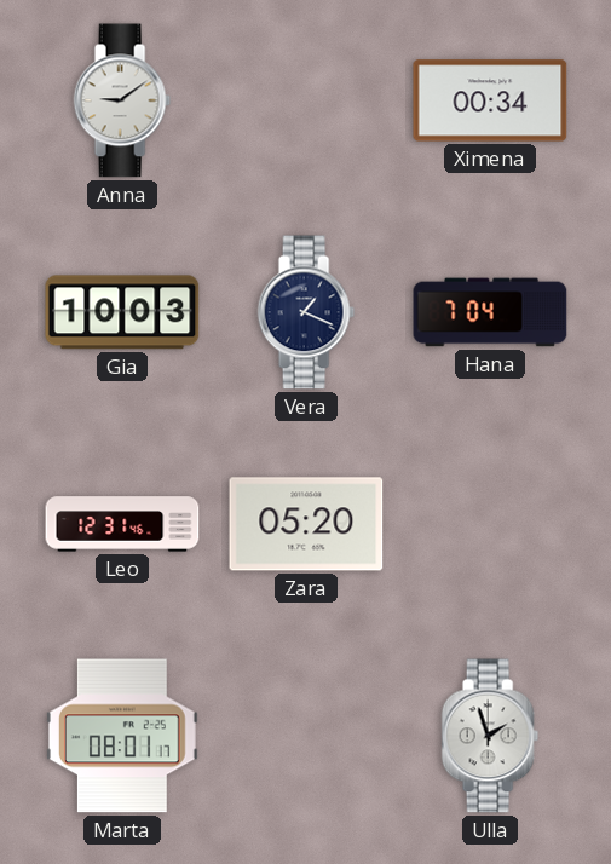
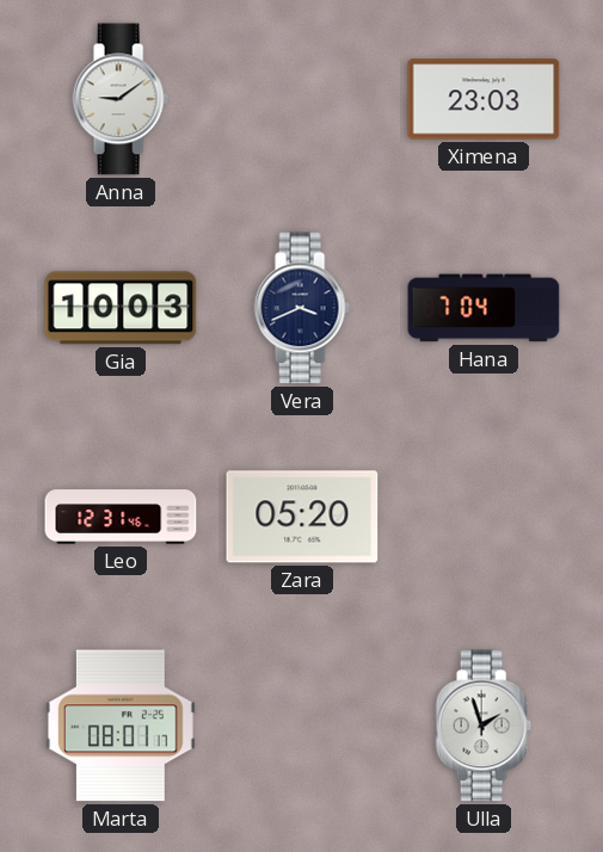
Ximena: 00:34 -> 23:03 (484, 99)
Vera: 1:19 -> 3:41 (302, 308)
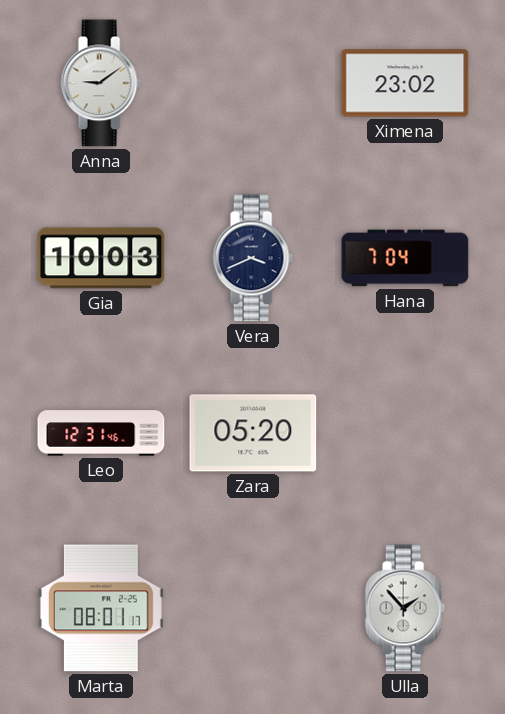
Ximena: 23:03 -> 23:02 (405, 83)
Ulla: 1:57 -> 1:53 (405, 608)
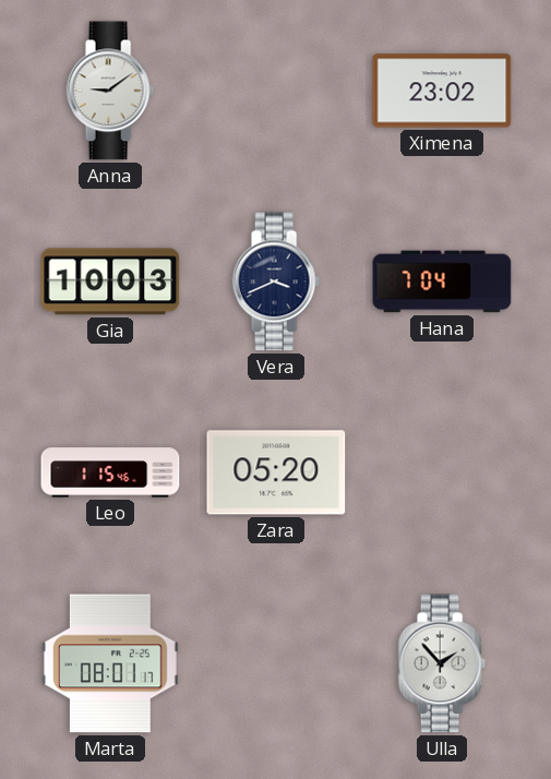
Leo: 12:31 -> 1:15 (110, 472)
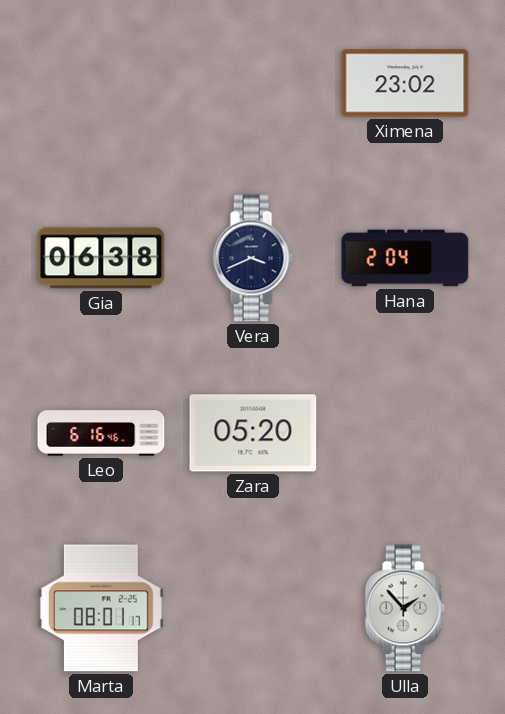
Anna: 9:09 -> none (110, 91)
Gia: 10:03 -> 06:38 (101, 258)
Hana: 7:04 -> 2:04 (405, 258)
Leo: 1:15 -> 6:16 (101, 433)
